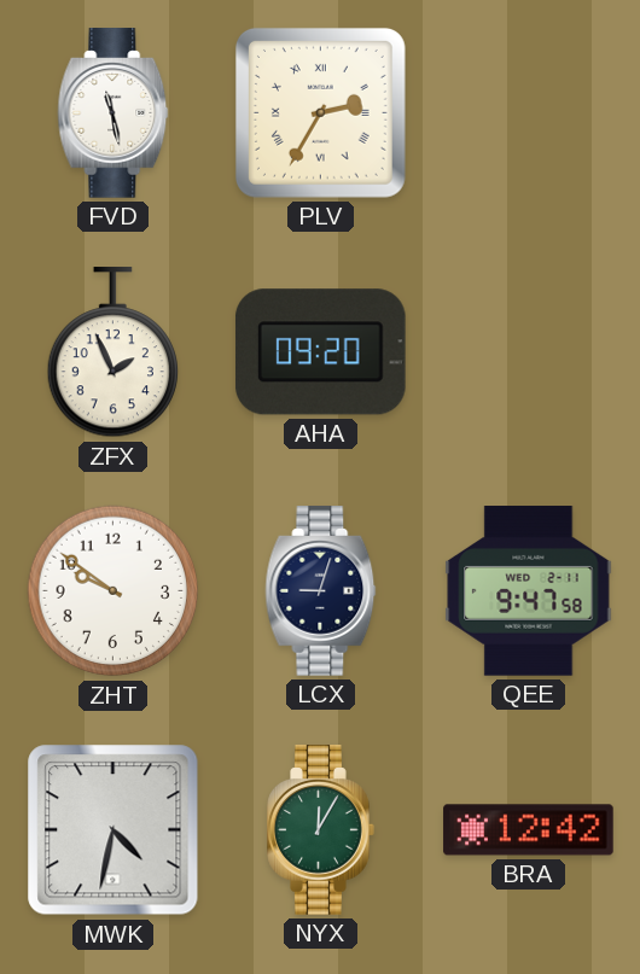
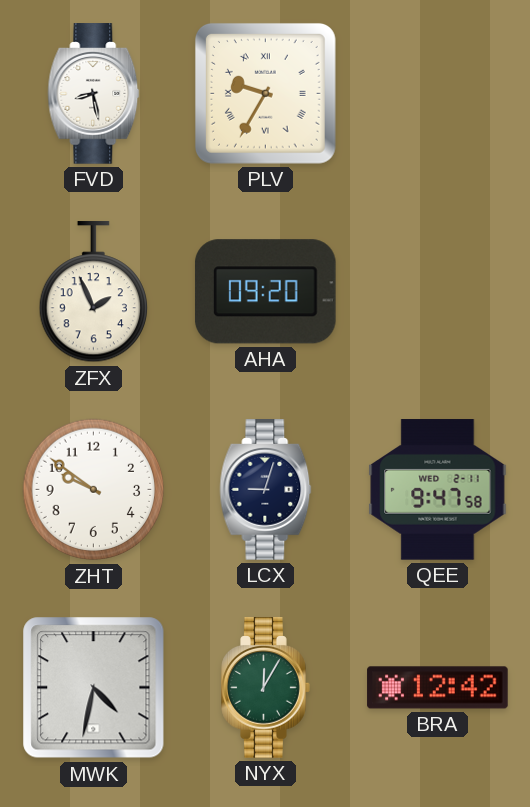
FVD: 11:28 -> 8:28 (94, 94)
PLV: 2:35 -> 9:35 (265, 93)
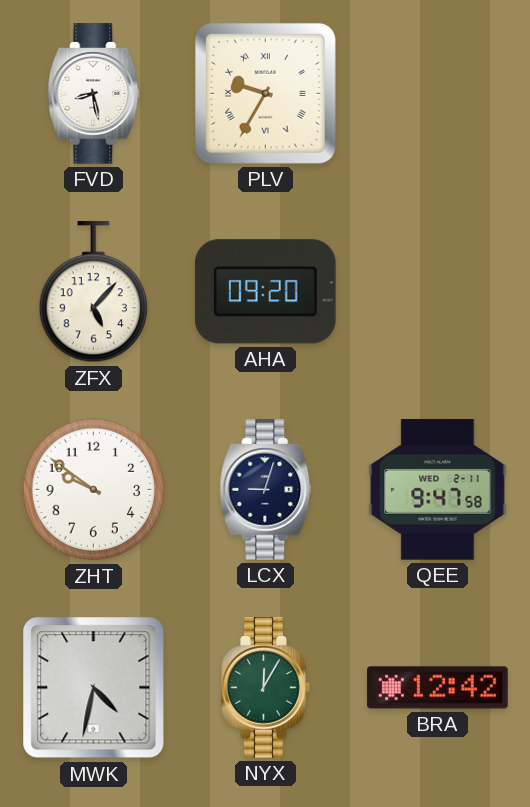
ZFX: 1:56 -> 5:07 (93, 292)
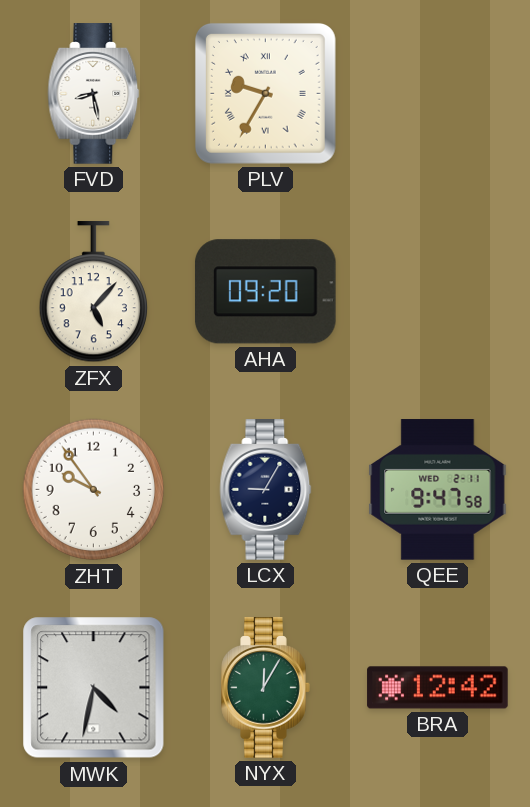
ZHT: 9:51 -> 9:54 (94, 490)
LCX: 9:03 -> 9:05 (266, 490)
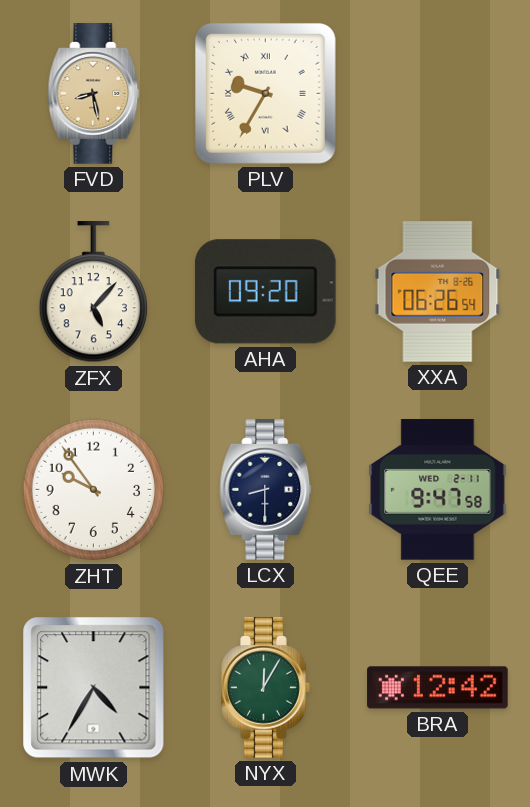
FVD dial: white -> champagne (94, 94)
XXA: none -> 06:26 (438, 292)
LCX: 9:05 -> 8:30 (266, 490)
MWK: 4:32 -> 4:35 (94, 688)
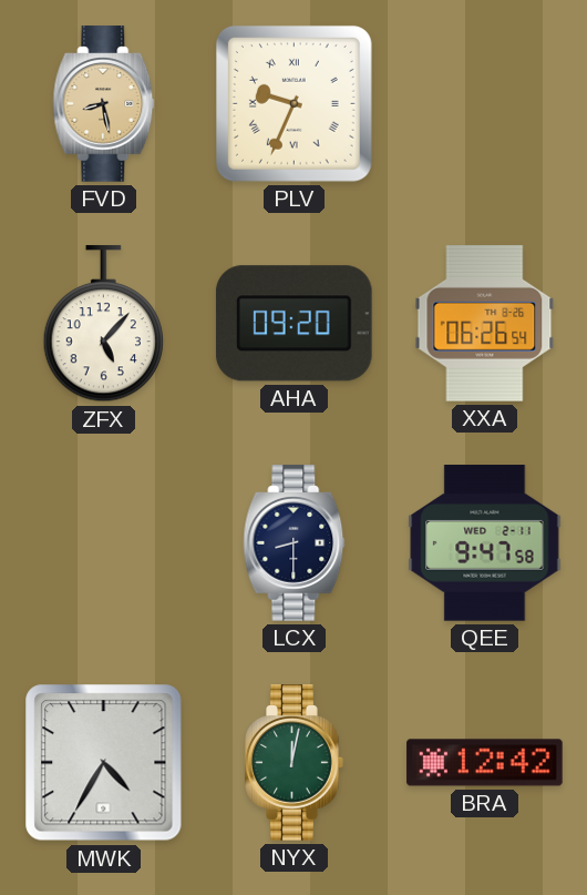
PLV: 9:35 -> 9:34 (293, 103)
ZHT: 9:54 -> none (94, 490)
NYX: 12:05 -> 12:02 (295, 763)
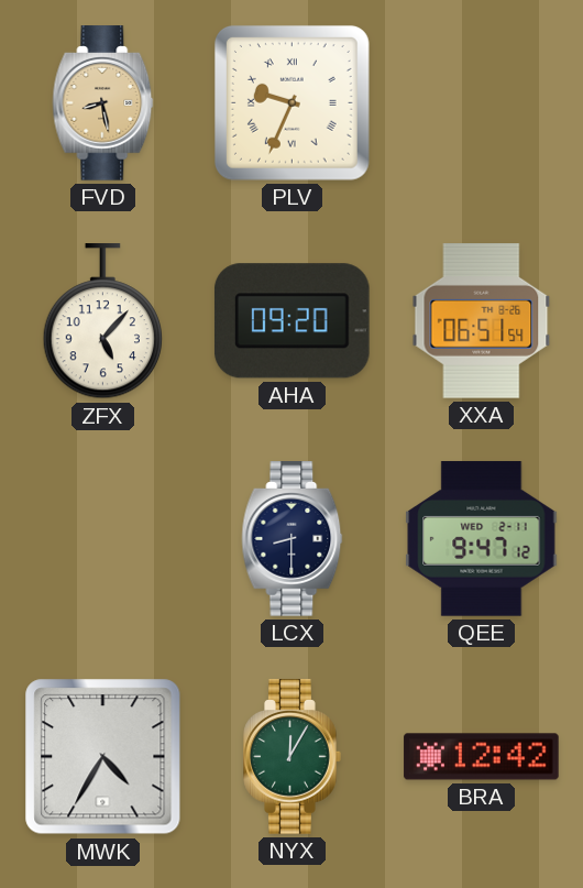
XXA: 06:26 -> 06:51 (482, 321)
QEE: 9:47:58 -> 9:47:12 (482, 539)
NYX: 12:02 -> 12:05 (293, 757)
